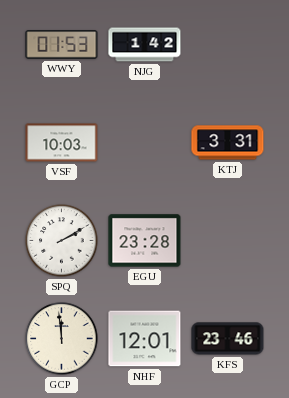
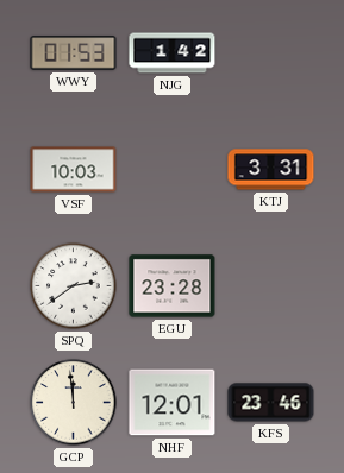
SPQ: 2:10 -> 2:39 (74, 286)
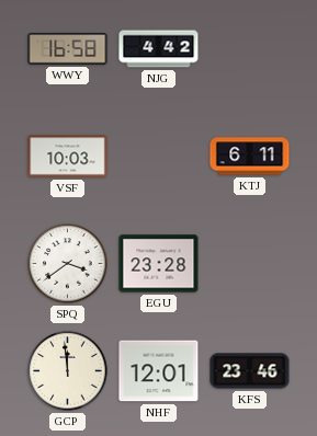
WWY: 01:53 -> 16:58 (68, 49)
NJG: 1:42 -> 4:42 (159, 49)
KTJ: 3:31 -> 6:11 (250, 157)
SPQ: 2:39 -> 3:39 (68, 264)
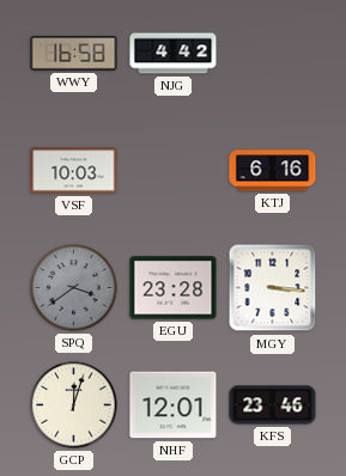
KTJ: 6:11 -> 6:16 (273, 171)
SPQ dial: white -> grey (74, 288)
MGY: none -> 3:16 (273, 288)
GCP: 11:59 -> 12:03 (74, 405)
